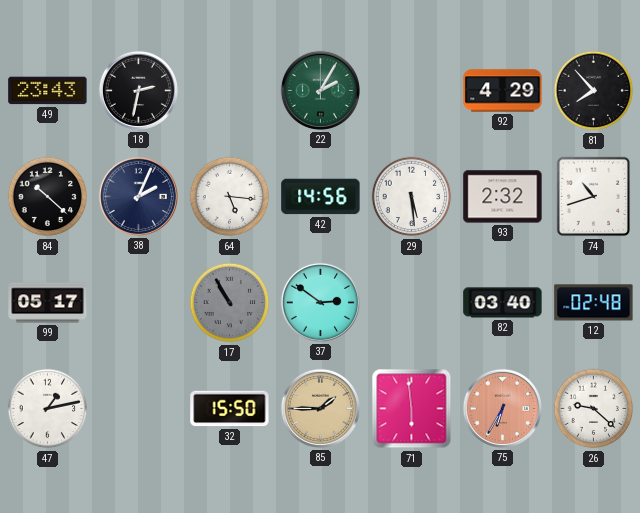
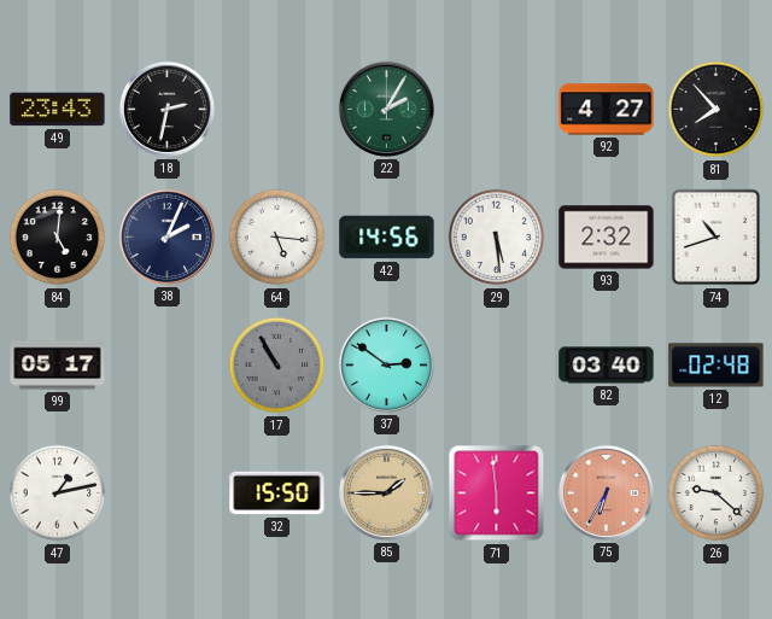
92: 4:29 -> 4:27 (607, 110)
84: 10:22 -> 5:01 (58, 238)
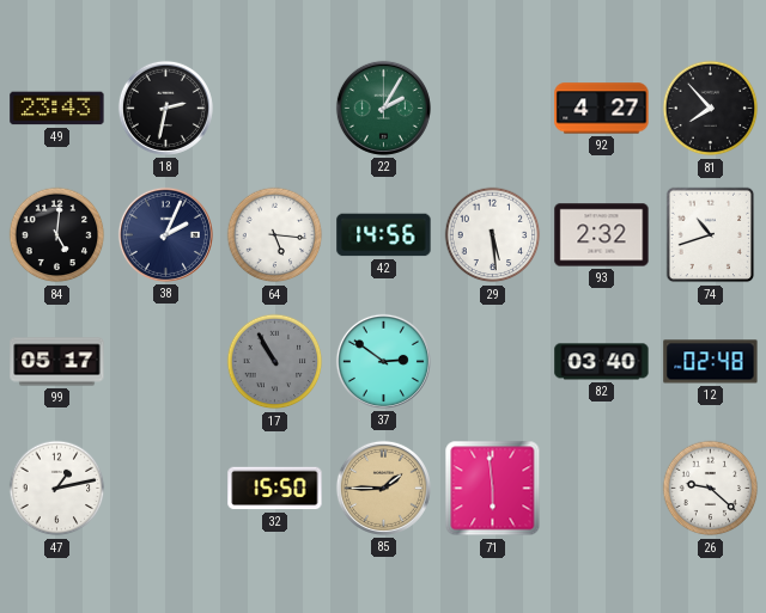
75: 6:35 -> none (606, 492)
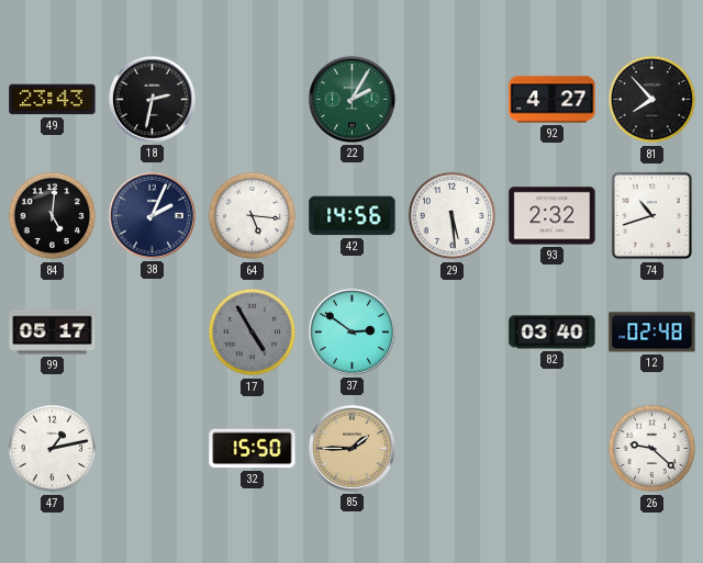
17: 10:55 -> 4:55 (253, 333)
71: 5:59 -> none (493, 489)
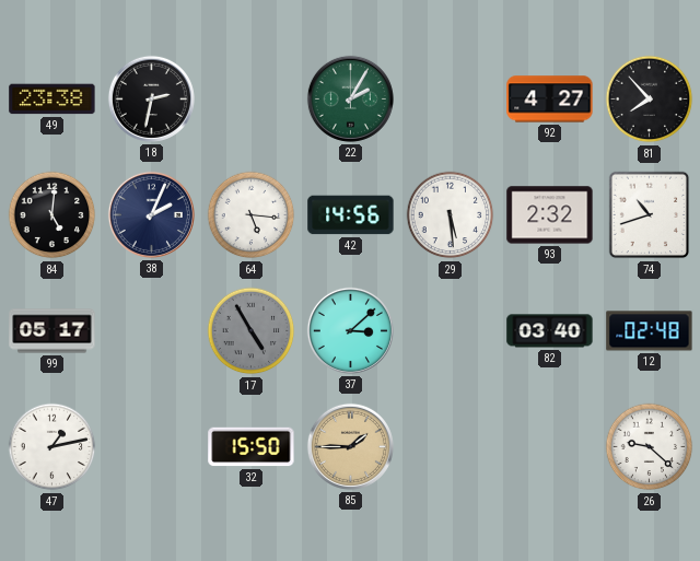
49: 23:43 -> 23:38 (52, 100)
37: 2:51 -> 3:08 (350, 330)
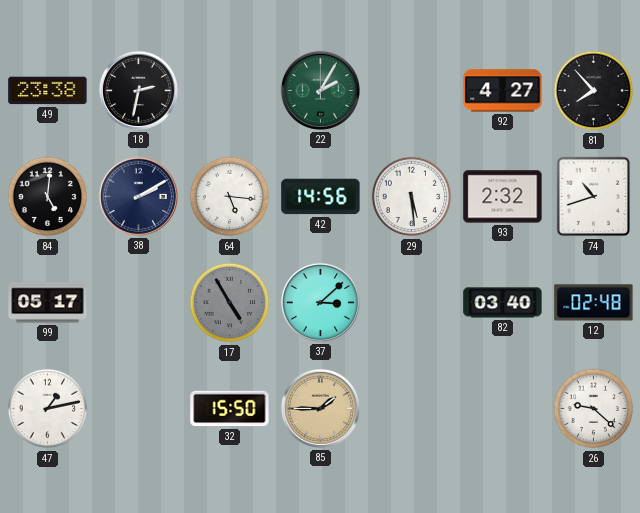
38: 2:04 -> 2:10 (138, 196)
